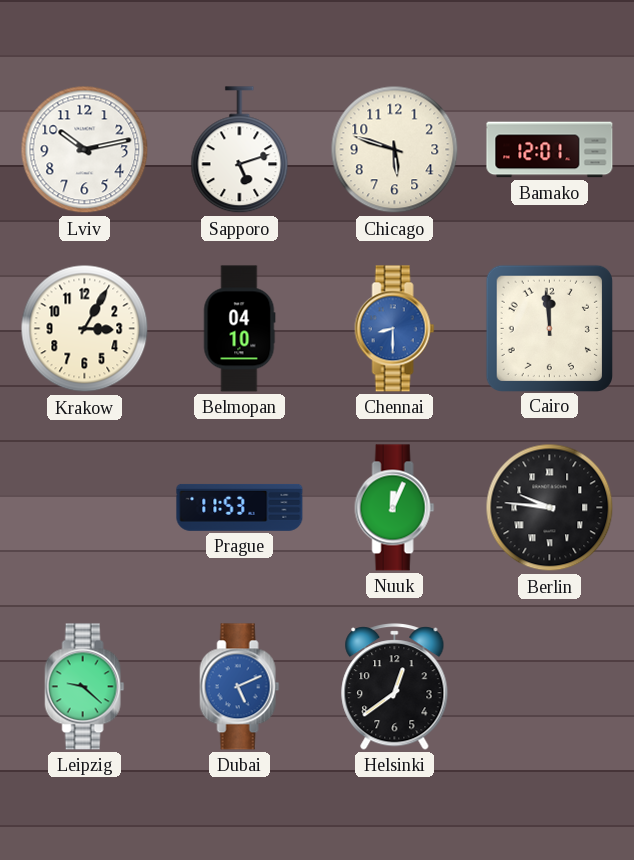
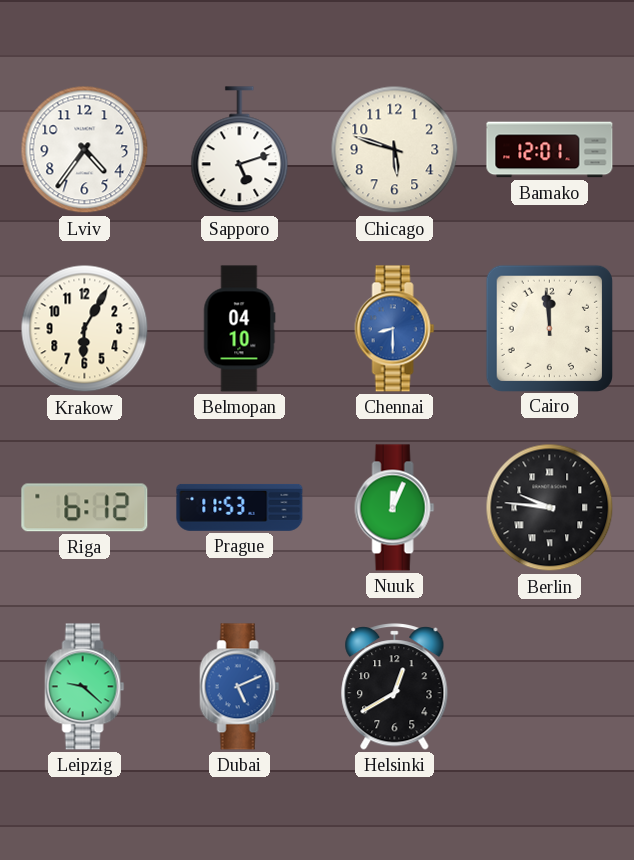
Lviv: 10:13 -> 4:36 (85, 150)
Krakow: 3:05 -> 6:05 (85, 329)
Riga: none -> 6:12 (85, 508)
Helsinki: 12:39 -> 12:40 (395, 687)
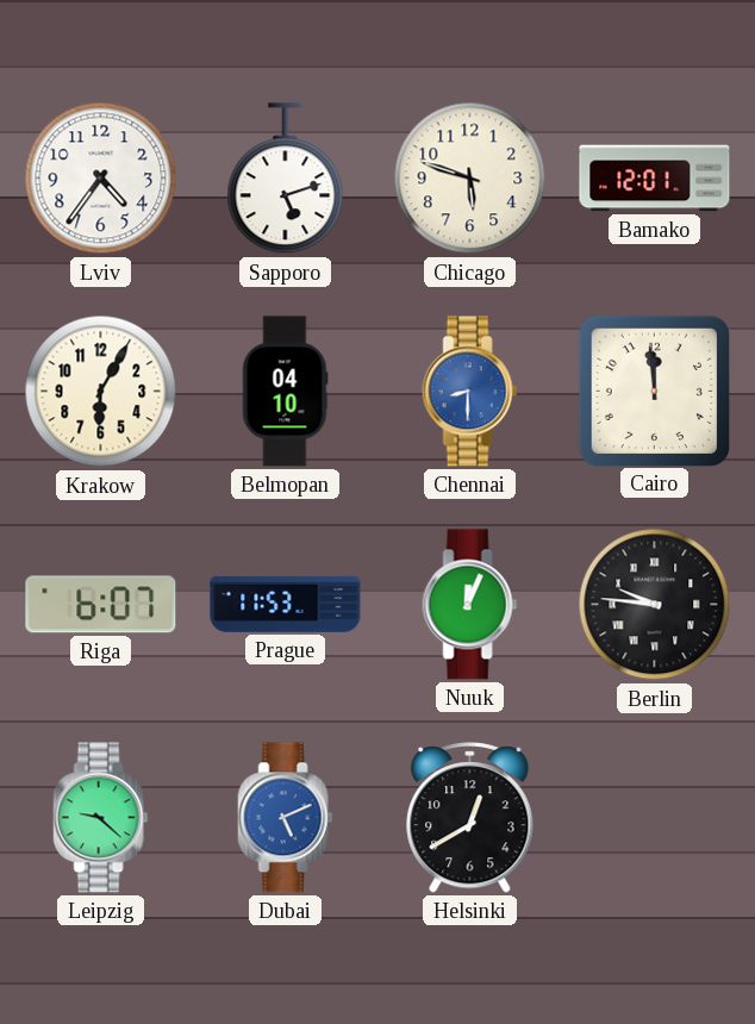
Riga: 6:12 -> 6:07 (101, 605)
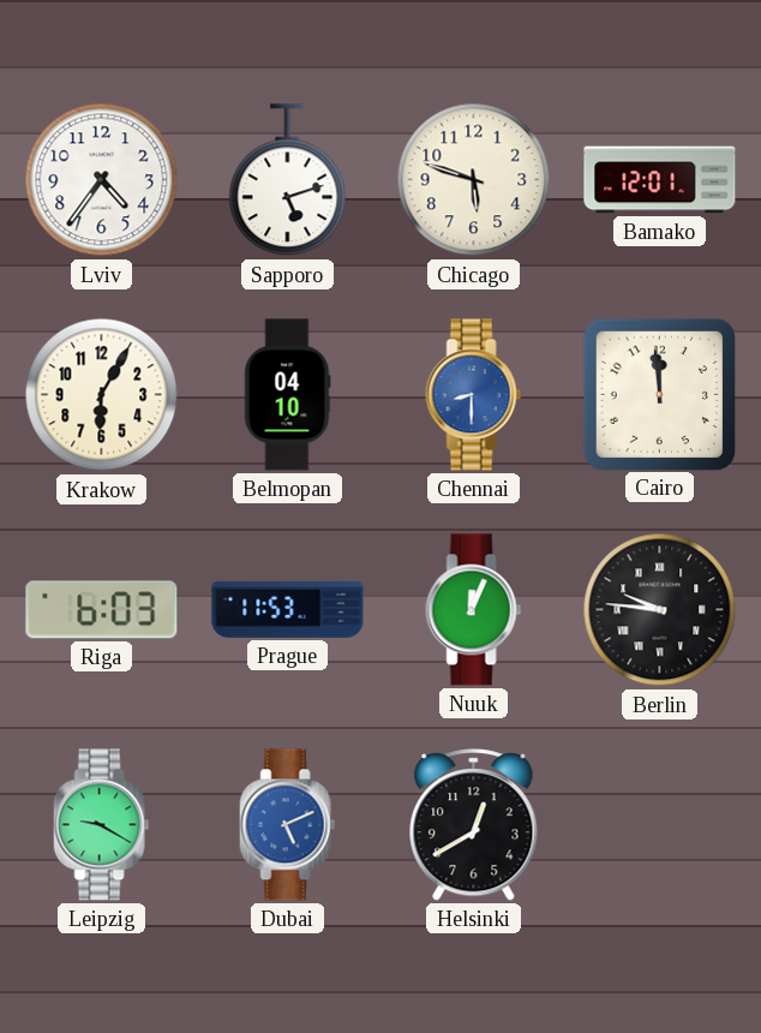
Riga: 6:07 -> 6:03 (102, 610)
Leipzig: 9:22 -> 9:20 (102, 825)
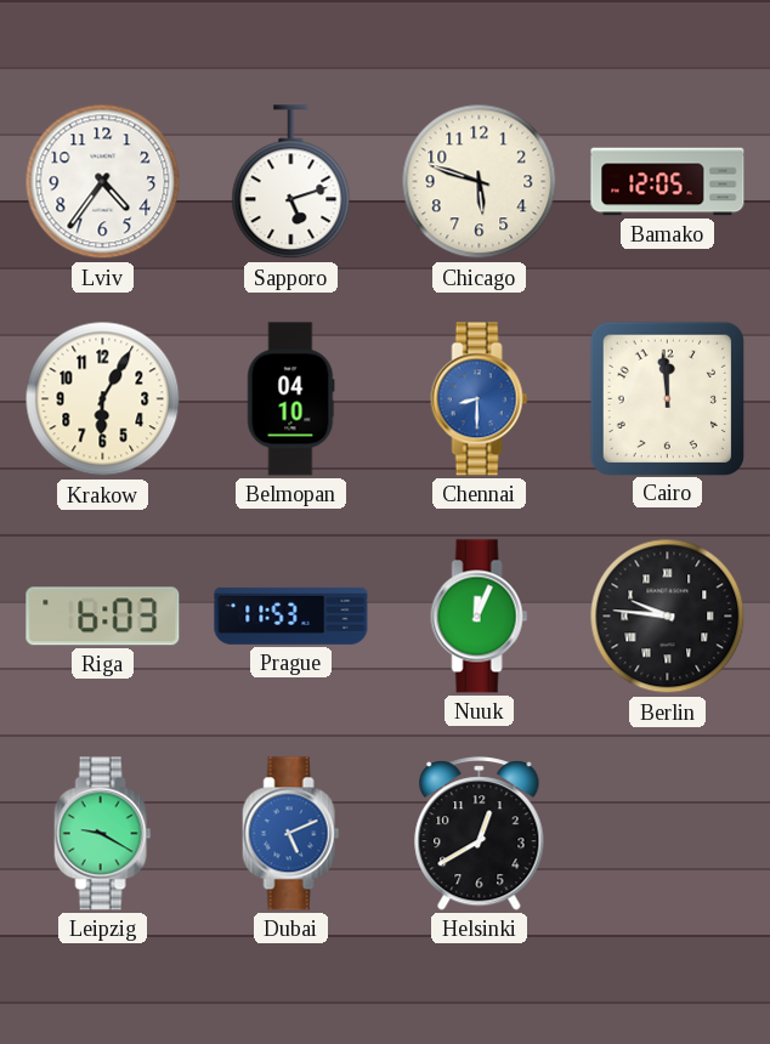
Bamako: 12:01 -> 12:05 (668, 182)
